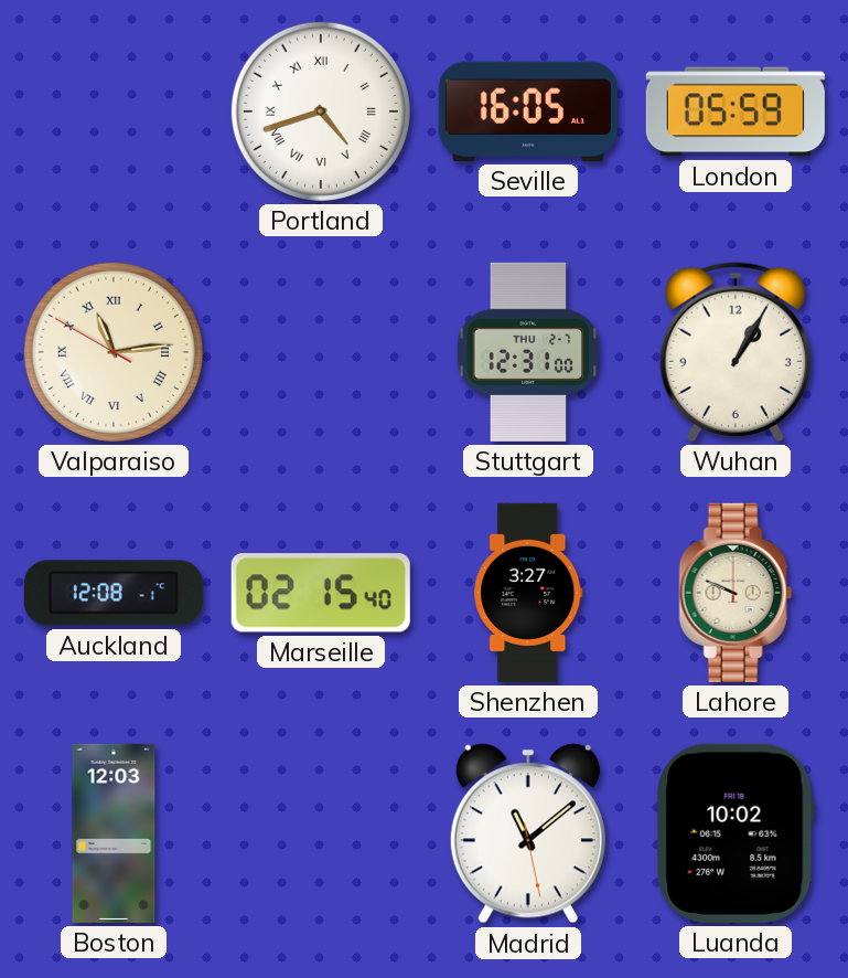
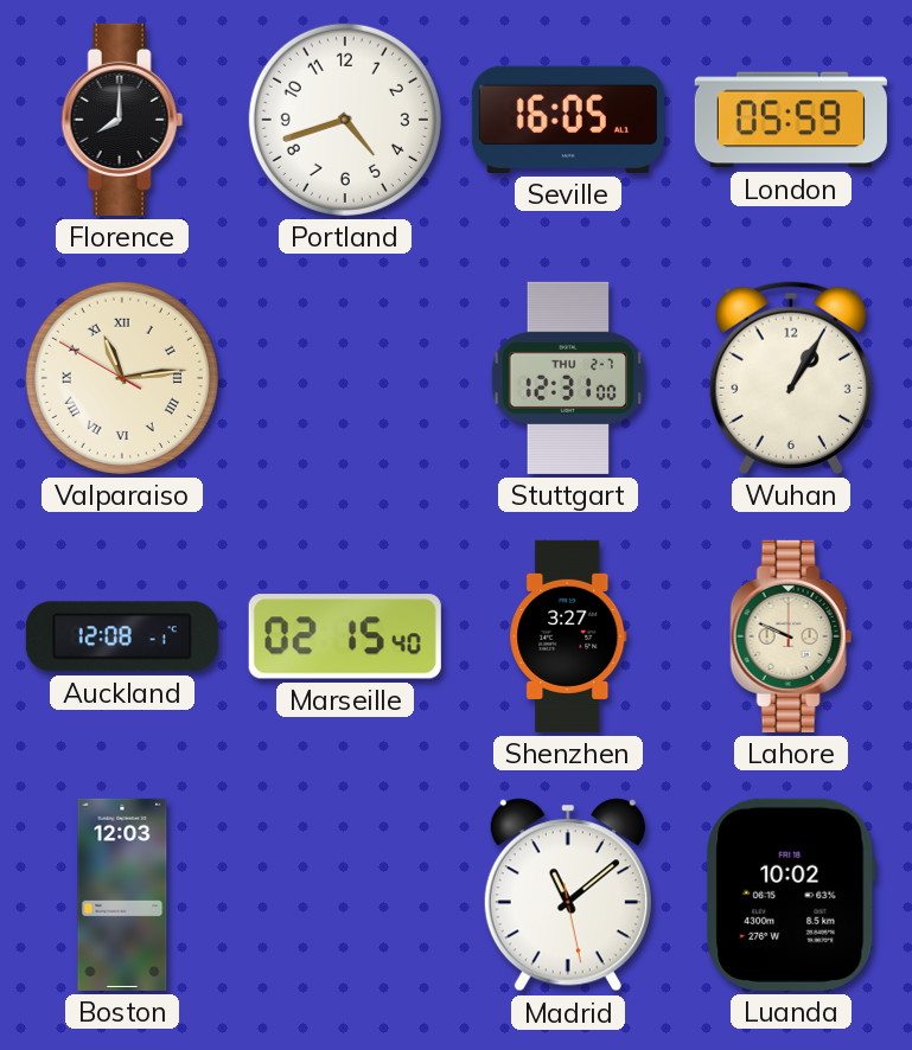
Florence: none -> 8:00 (122, 120)
Portland numerals: Roman -> Arabic (345, 120)
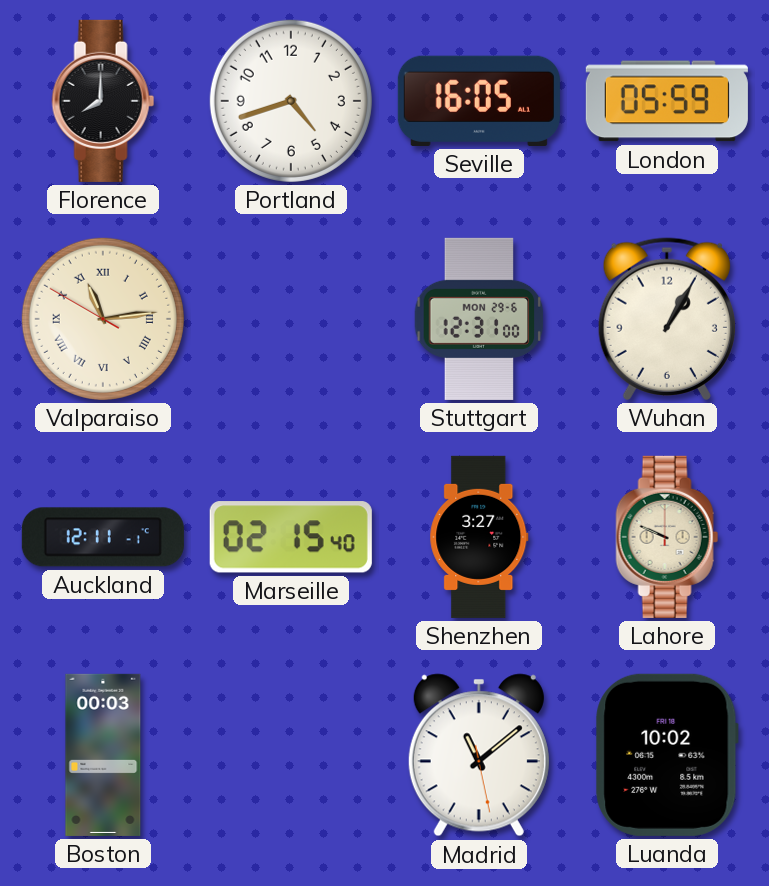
Stuttgart date: THU 2-7 -> MON 29-6 (479, 319)
Auckland: 12:08 -> 12:11 (103, 537)
Boston: 12:03 -> 00:03 (103, 755)
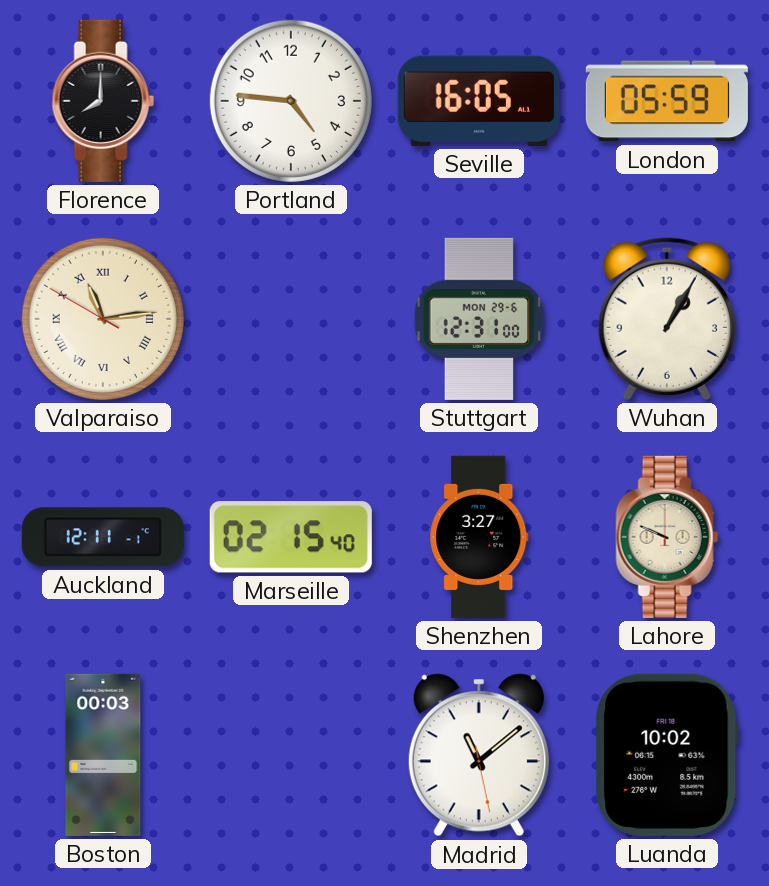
Portland: 4:42 -> 4:46 (291, 101)
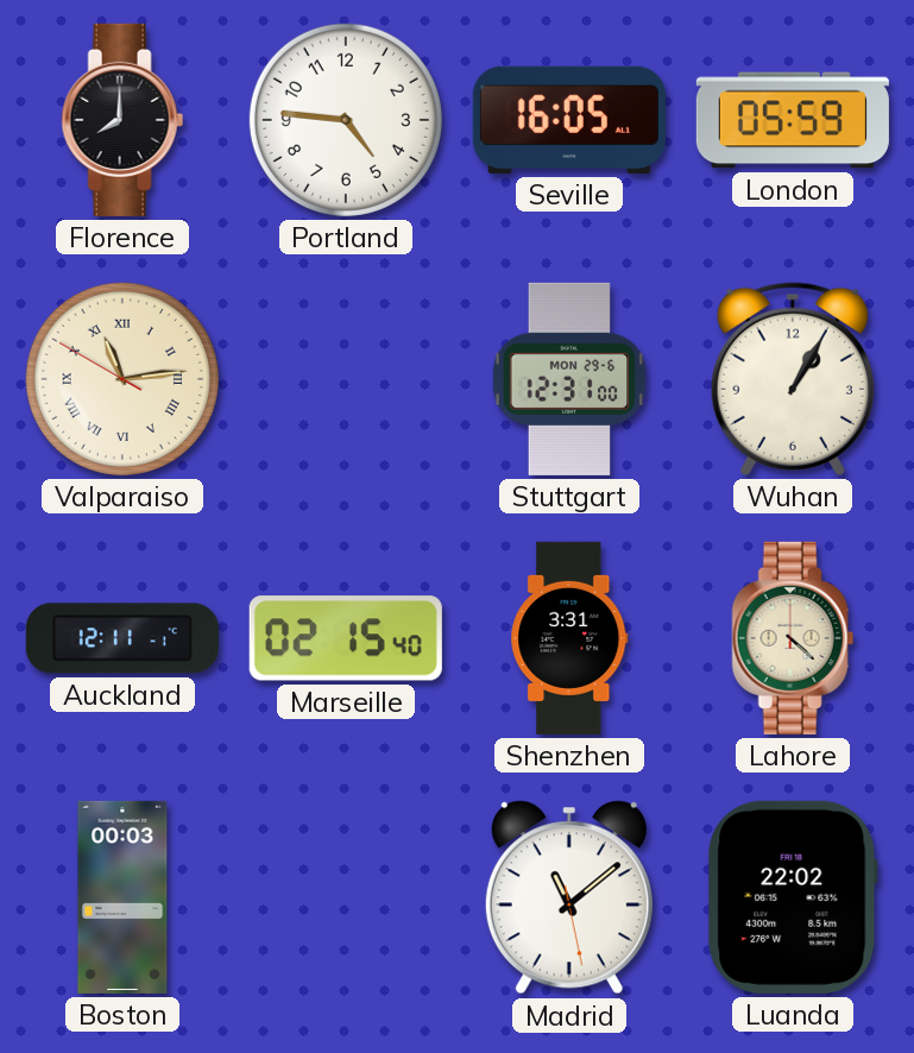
Shenzhen: 3:27 -> 3:31 (569, 638)
Lahore: 9:49 -> 4:22 (793, 638)
Luanda: 10:02 -> 22:02 (793, 897)
